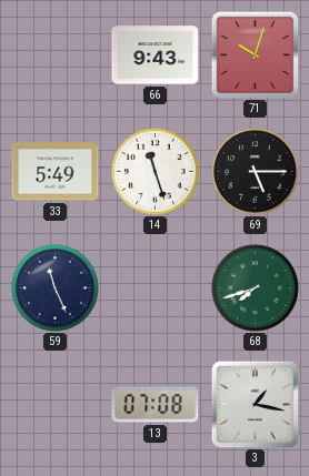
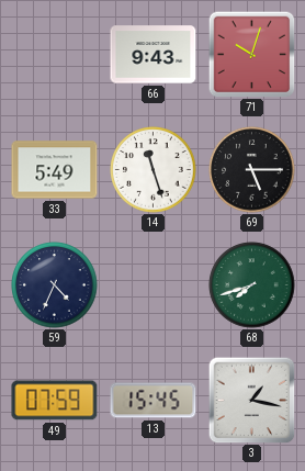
59: 11:26 -> 4:34 (55, 285)
49: none -> 07:59 (55, 401)
13: 07:08 -> 15:45 (154, 401)
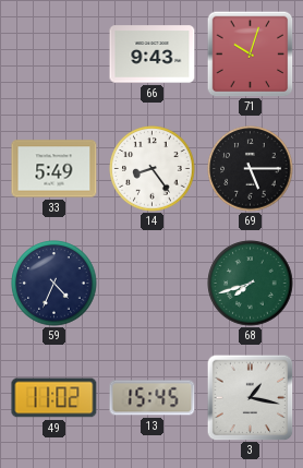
14: 11:27 -> 8:24 (153, 169)
49: 07:59 -> 11:02 (54, 398)
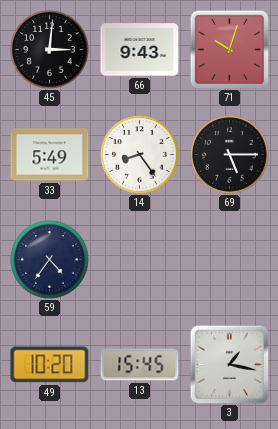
45: none -> 3:01 (50, 50)
59: 4:34 -> 4:36 (50, 260)
68: 7:42 -> none (251, 284)
49: 11:02 -> 10:20 (50, 365)
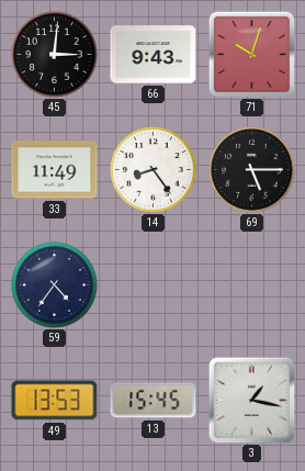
33: 5:49 -> 11:49 (55, 170)
49: 10:20 -> 13:53 (55, 401)
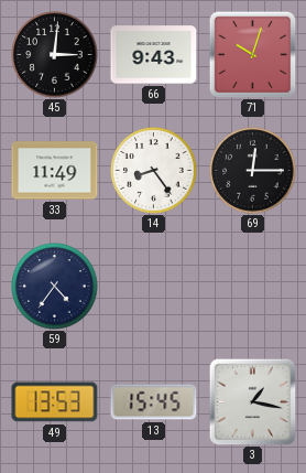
69: 5:15 -> 12:15 (253, 171)
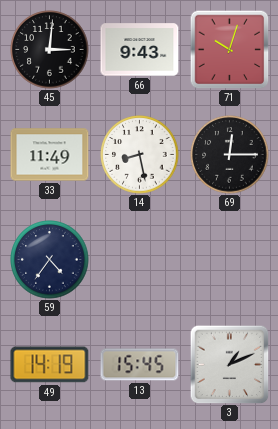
14: 8:24 -> 8:28 (140, 155)
49: 13:53 -> 14:19 (50, 365)
3: 1:17 -> 1:11 (229, 364)
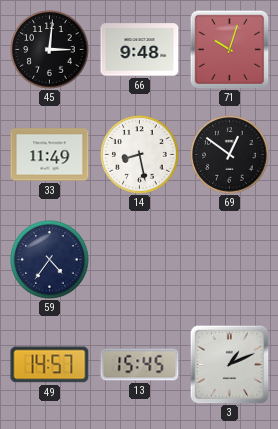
66: 9:43 -> 9:48 (140, 50)
69: 12:15 -> 12:51 (230, 155)
49: 14:19 -> 14:57 (50, 365)
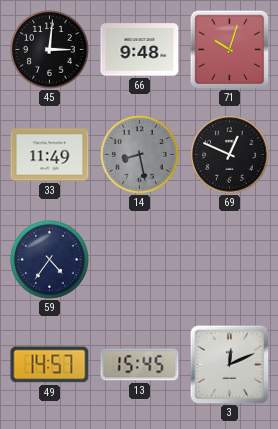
14 dial: white -> grey (140, 155)
69: 12:51 -> 12:49 (230, 155)
3: 1:11 -> 12:11 (229, 364)
